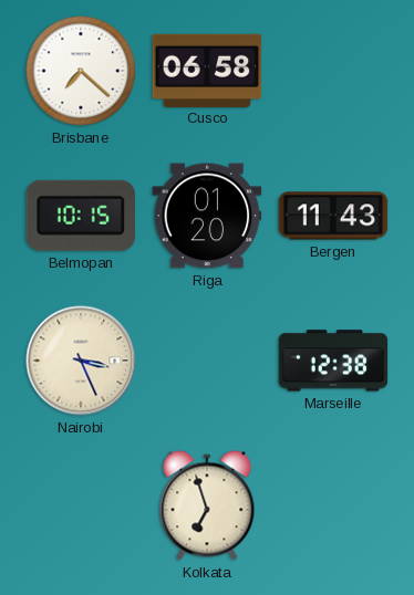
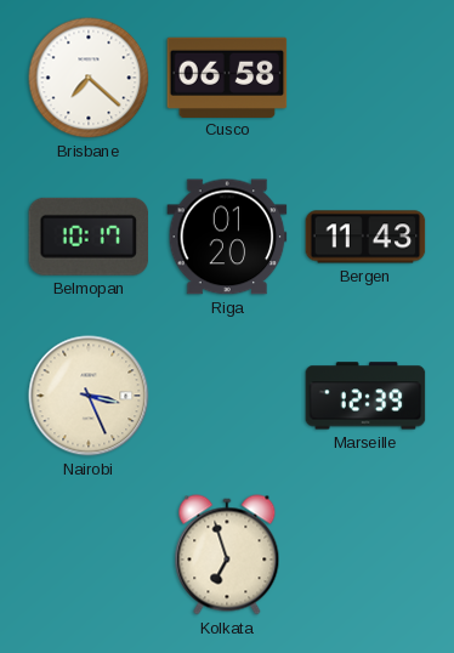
Belmopan: 10:15 -> 10:17 (89, 237)
Marseille: 12:38 -> 12:39 (365, 396)
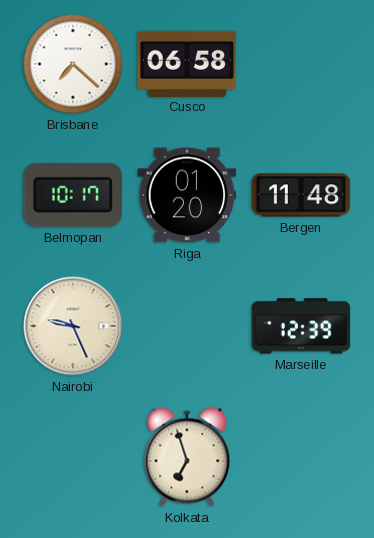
Bergen: 11:43 -> 11:48 (301, 195)
Nairobi: 3:26 -> 9:26 (73, 326)
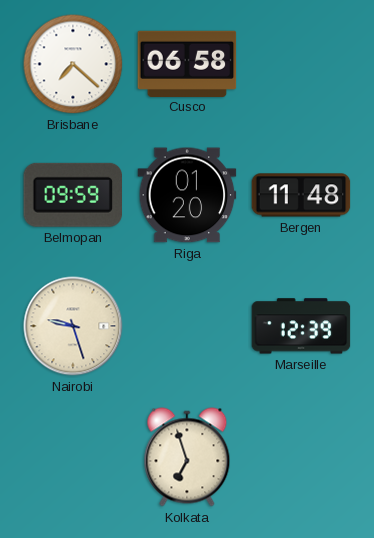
Belmopan: 10:17 -> 09:59 (73, 195)
Nairobi: 9:26 -> 9:27 (73, 326)
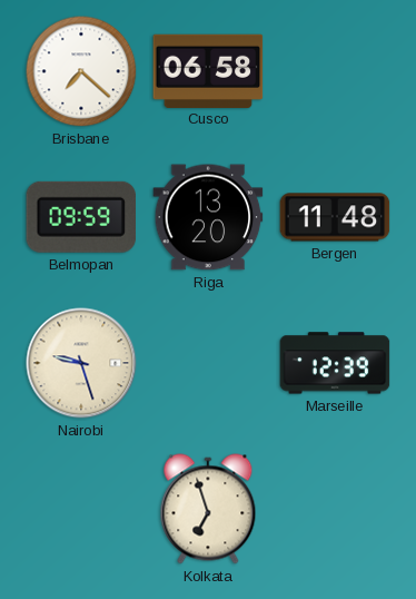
Riga: 01:20 -> 13:20 (208, 217)
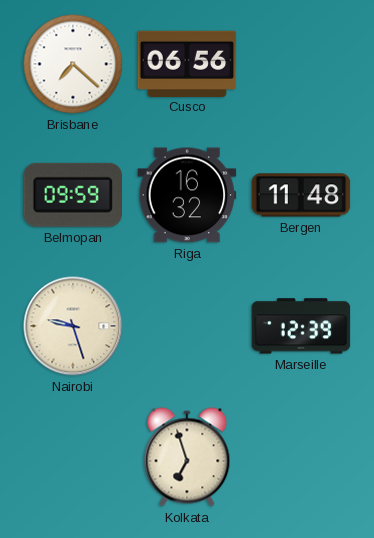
Cusco: 06:58 -> 06:56 (187, 63)
Riga: 13:20 -> 16:32 (187, 195)
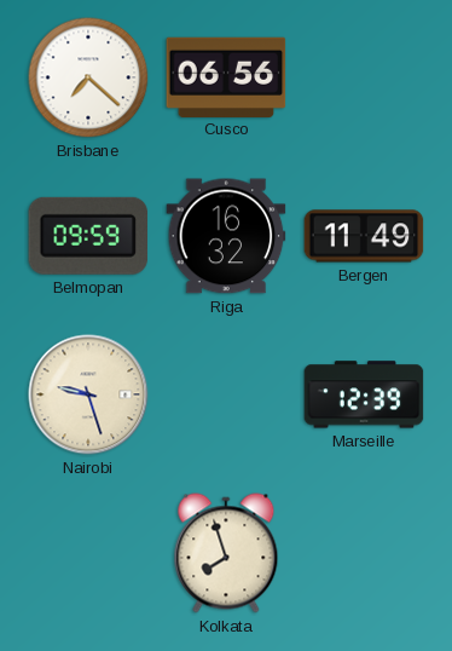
Bergen: 11:48 -> 11:49 (364, 236)
Kolkata: 6:57 -> 7:57 (226, 553)
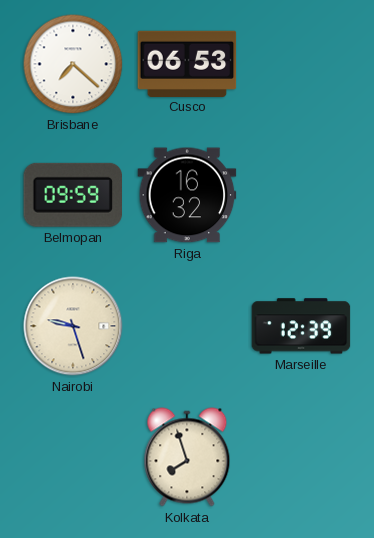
Cusco: 06:56 -> 06:53 (187, 63)
Bergen: 11:49 -> none (364, 236)
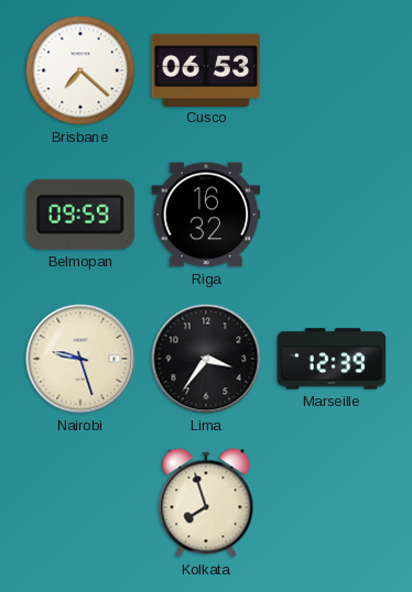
Lima: none -> 3:36 (206, 359)
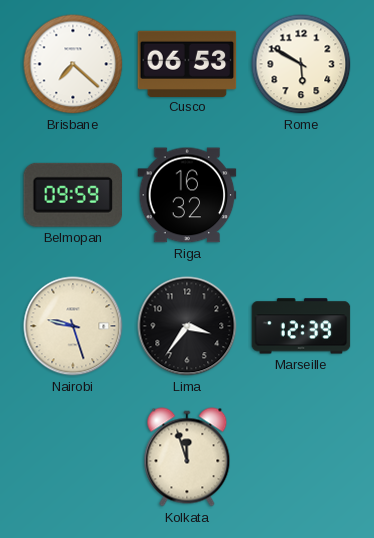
Rome: none -> 5:50 (301, 64)
Kolkata: 7:57 -> 11:57 (187, 457)
